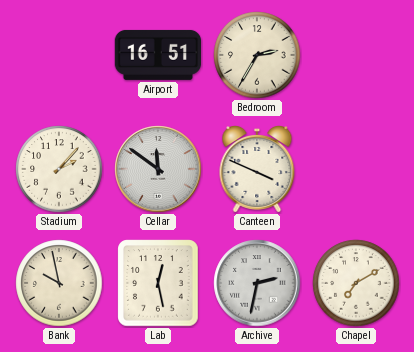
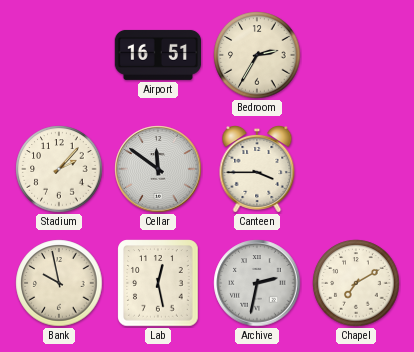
Canteen: 3:49 -> 3:45 (257, 170)
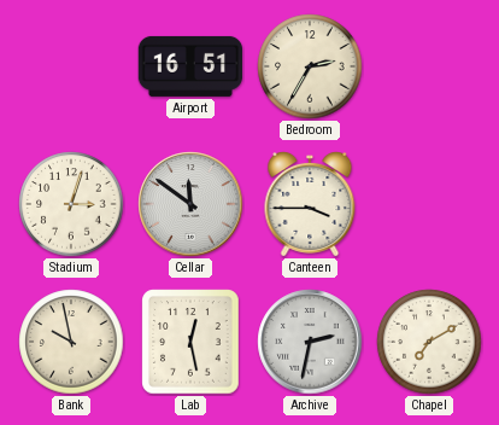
Stadium: 2:07 -> 3:03 (71, 204)
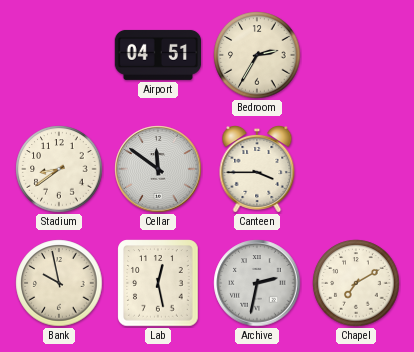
Airport: 16:51 -> 04:51 (158, 55)
Stadium: 3:03 -> 8:39 (59, 169)
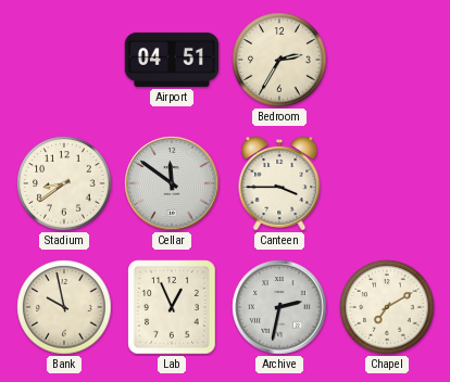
Lab: 12:28 -> 12:56 (172, 307)
